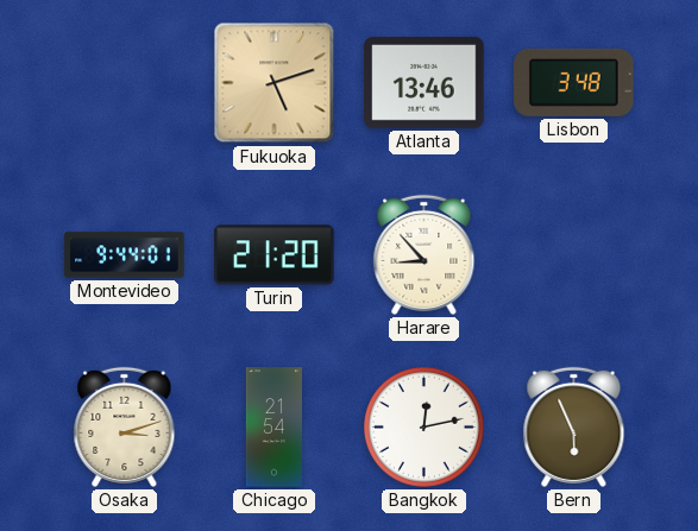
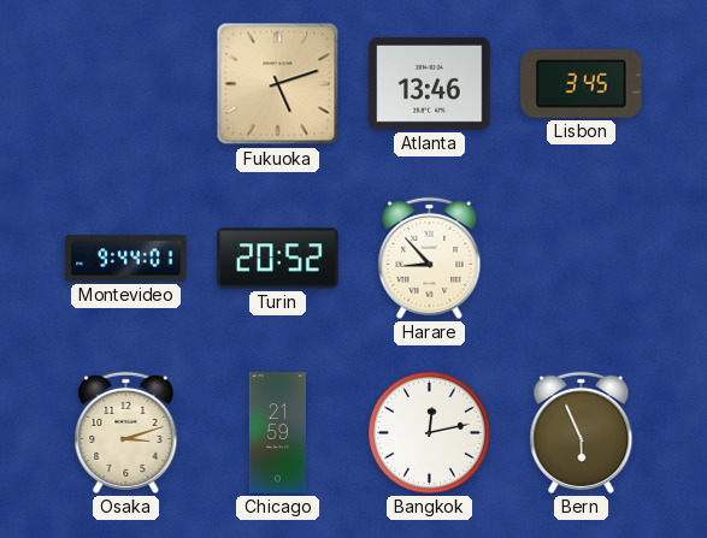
Lisbon: 3:48 -> 3:45 (582, 83)
Turin: 21:20 -> 20:52 (278, 259)
Chicago: 21:54 -> 21:59 (277, 433)
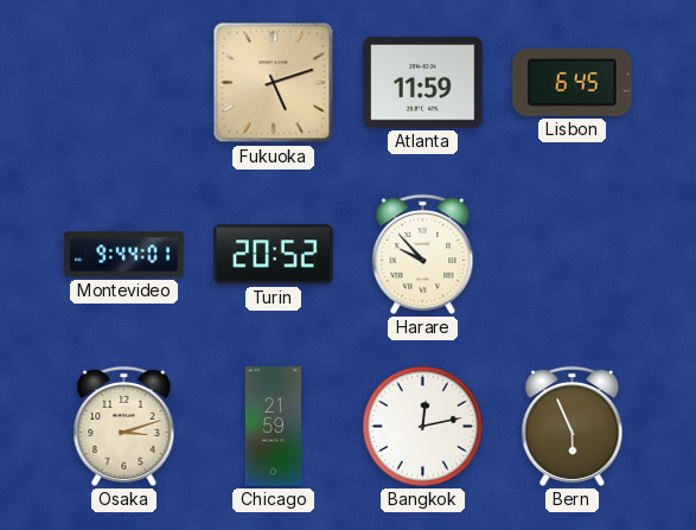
Atlanta: 13:46 -> 11:59 (423, 82)
Lisbon: 3:45 -> 6:45 (573, 82)
Harare: 8:53 -> 9:53 (423, 254)
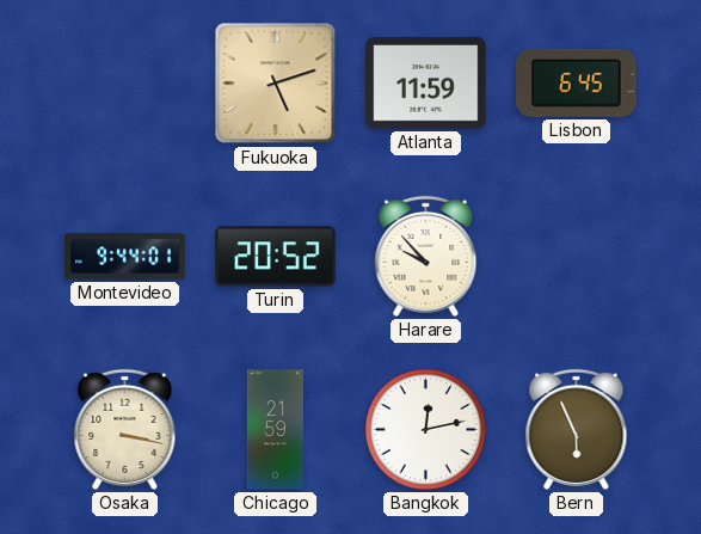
Osaka: 3:12 -> 3:17 (125, 429)
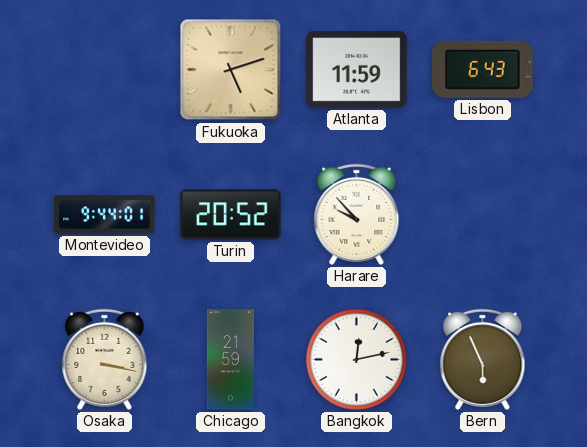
Lisbon: 6:45 -> 6:43 (483, 69)
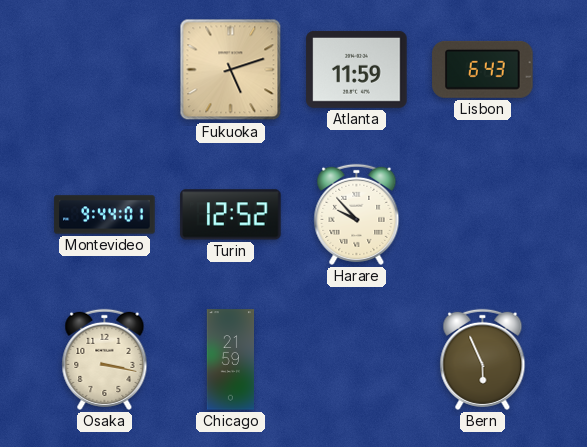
Turin: 20:52 -> 12:52 (231, 215)
Bangkok: 12:13 -> none (356, 359)
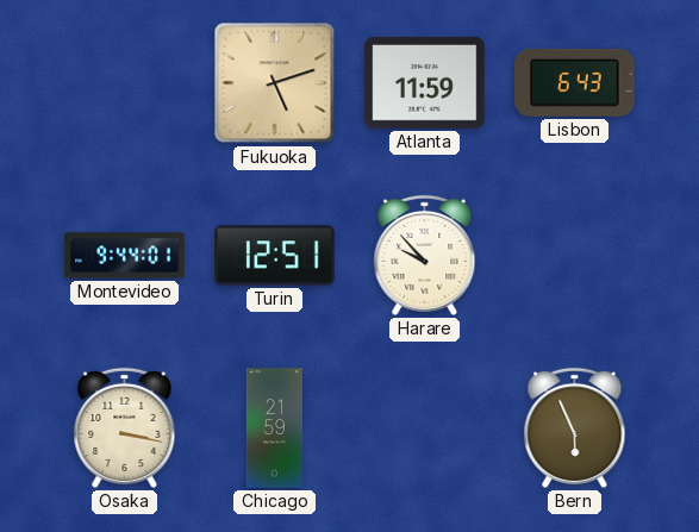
Turin: 12:52 -> 12:51 (275, 256)
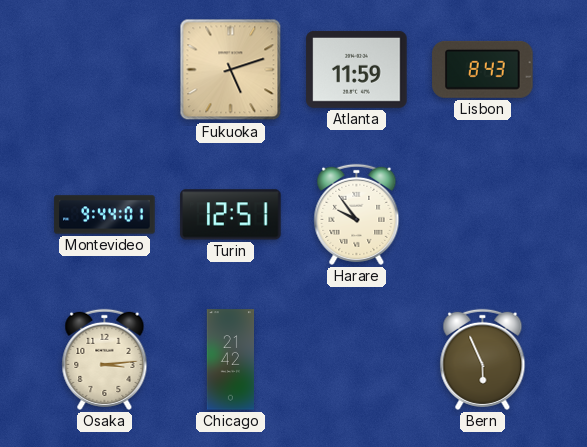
Lisbon: 6:43 -> 8:43 (483, 69)
Harare: 9:53 -> 9:54 (357, 214)
Osaka: 3:17 -> 3:14 (105, 359)
Chicago: 21:59 -> 21:42 (230, 360)
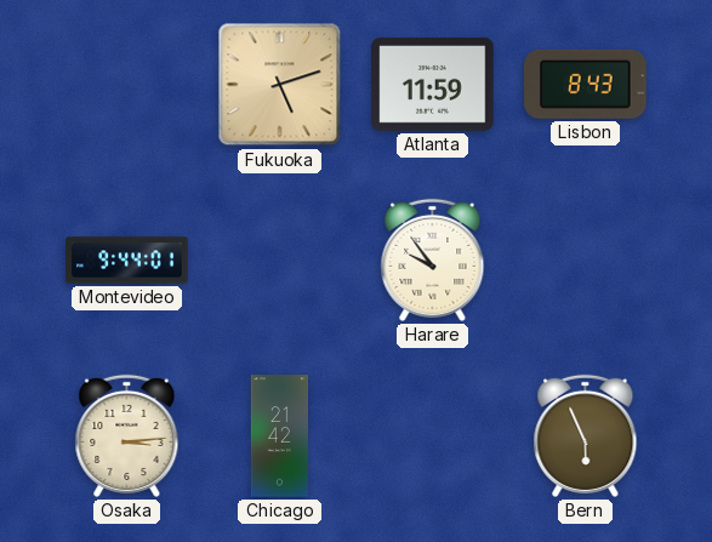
Turin: 12:51 -> none (231, 215)
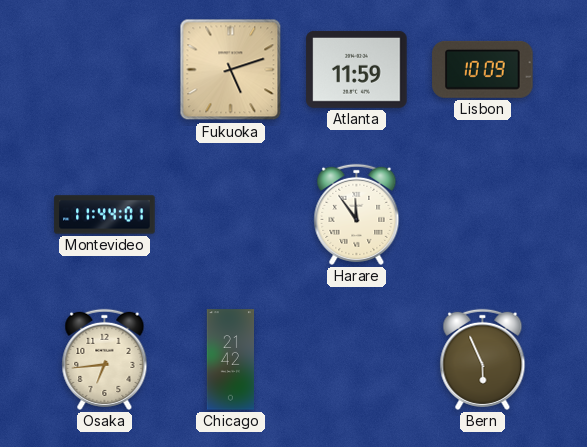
Lisbon: 8:43 -> 10:09 (483, 69)
Montevideo: 9:44 -> 11:44 (105, 215)
Harare: 9:54 -> 11:54 (357, 214)
Osaka: 3:14 -> 6:44 (105, 359)
